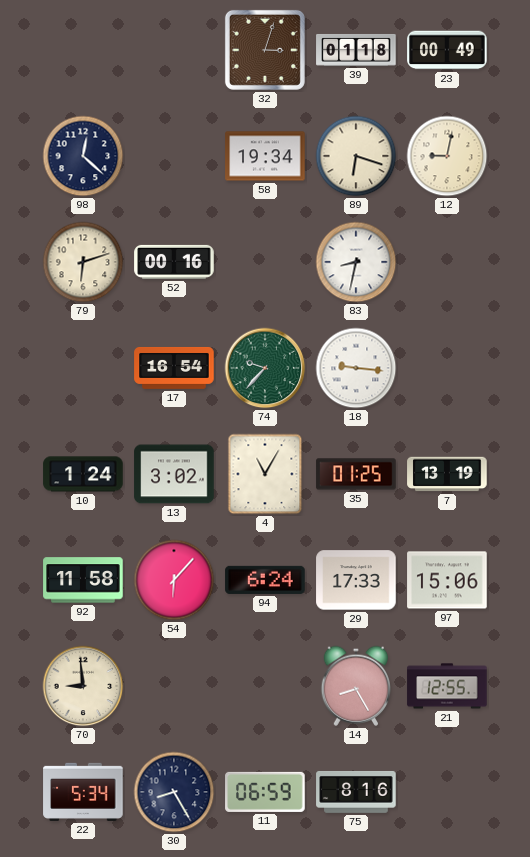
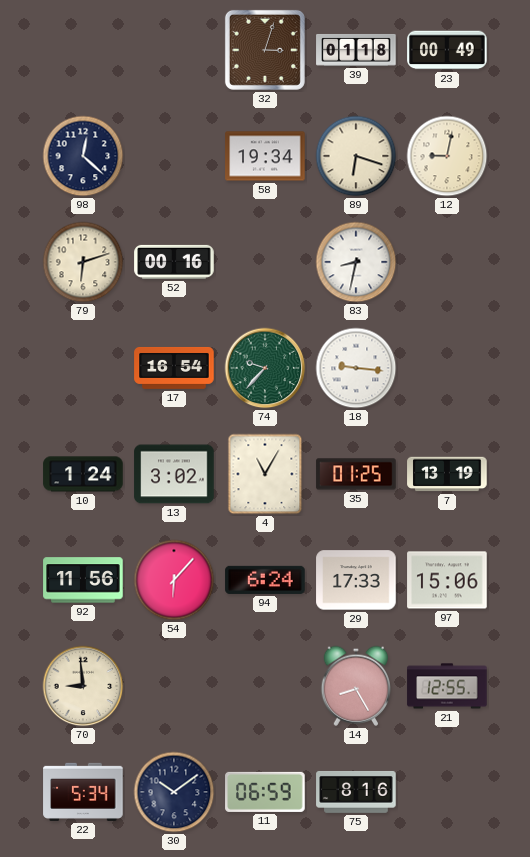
92: 11:58 -> 11:56 (83, 580)
30: 8:25 -> 10:09 (174, 792)
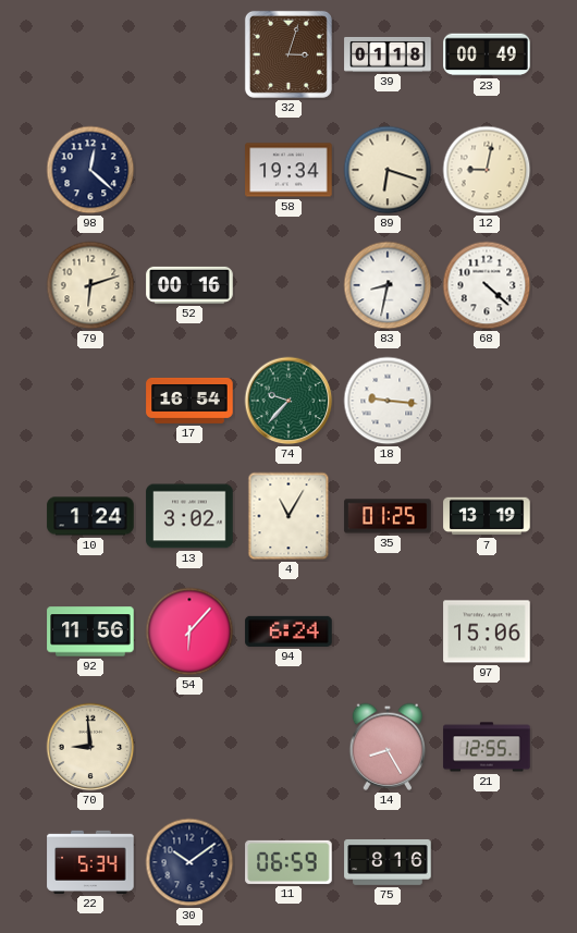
68: none -> 4:22 (487, 285)
29: 17:33 -> none (356, 580)
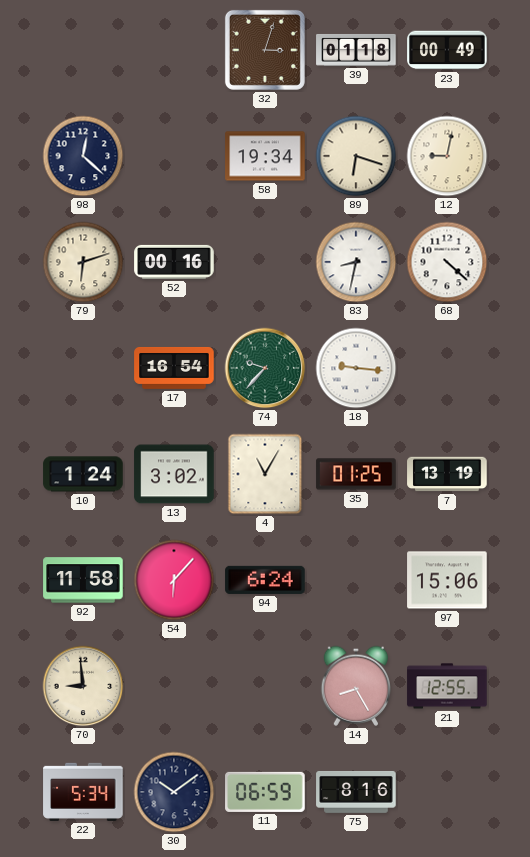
92: 11:56 -> 11:58 (83, 580)
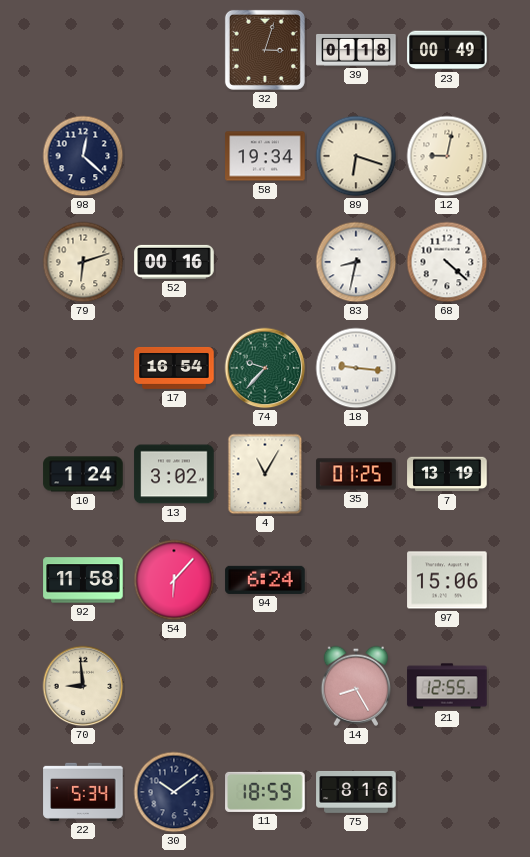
11: 06:59 -> 18:59 (265, 792)
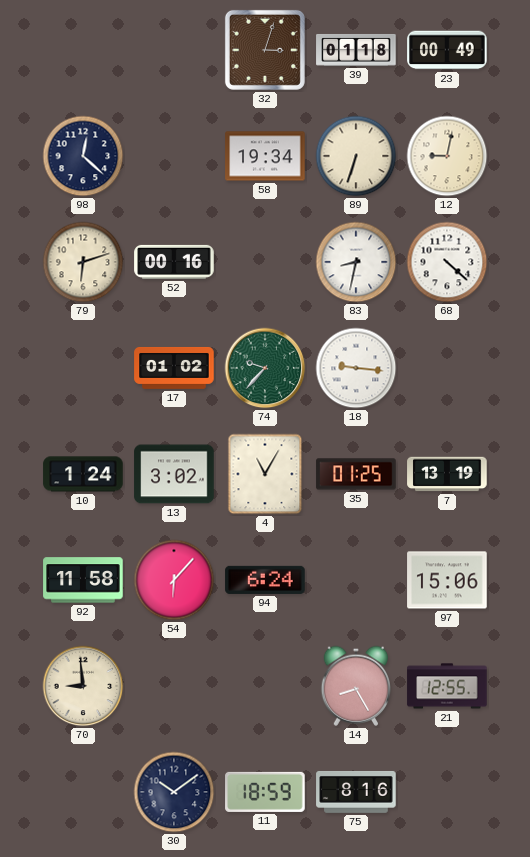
89: 6:18 -> 6:33 (356, 156)
17: 16:54 -> 01:02 (174, 368)
22: 5:34 -> none (83, 792)
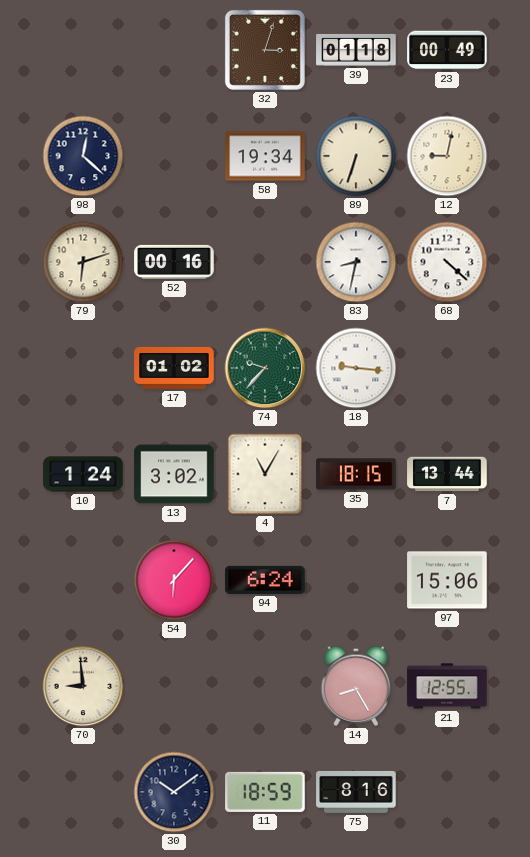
35: 01:25 -> 18:15 (356, 474)
7: 13:19 -> 13:44 (447, 474)
92: 11:58 -> none (83, 580)
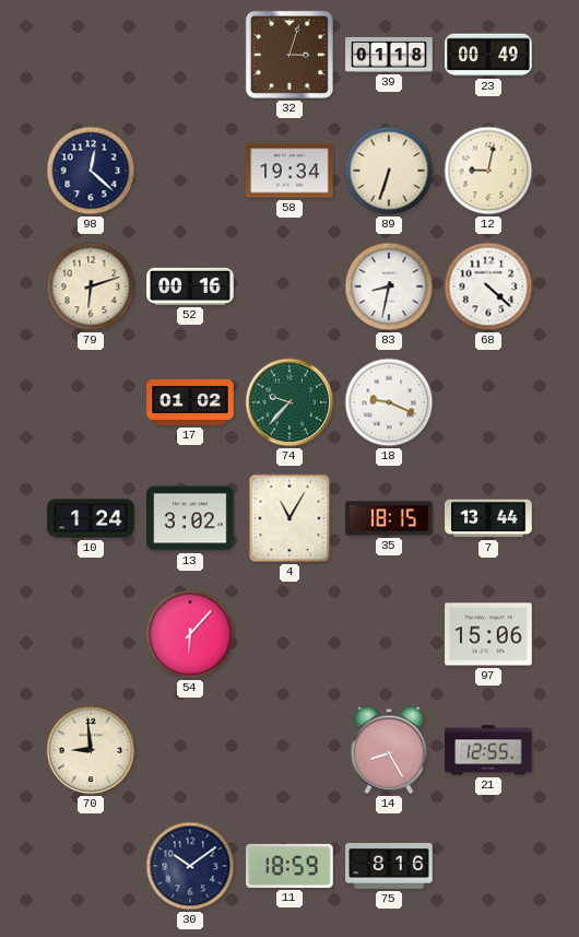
18: 9:16 -> 9:19 (389, 402)
94: 6:24 -> none (265, 580)
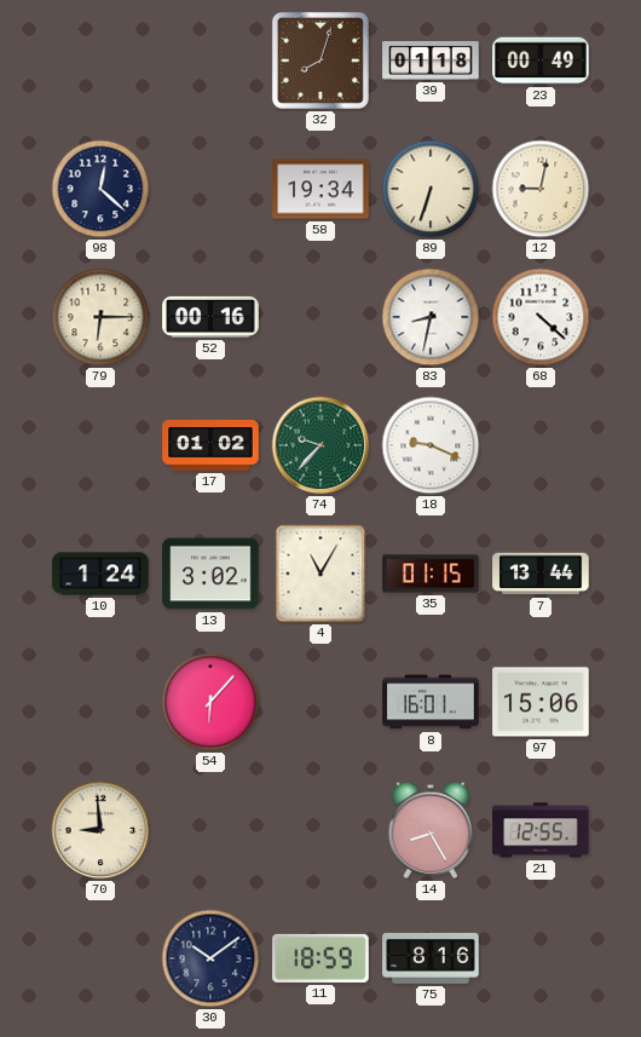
32: 3:03 -> 8:03 (320, 61)
79: 6:12 -> 6:15 (100, 317)
35: 18:15 -> 01:15 (431, 574)
8: none -> 16:01 (431, 702)
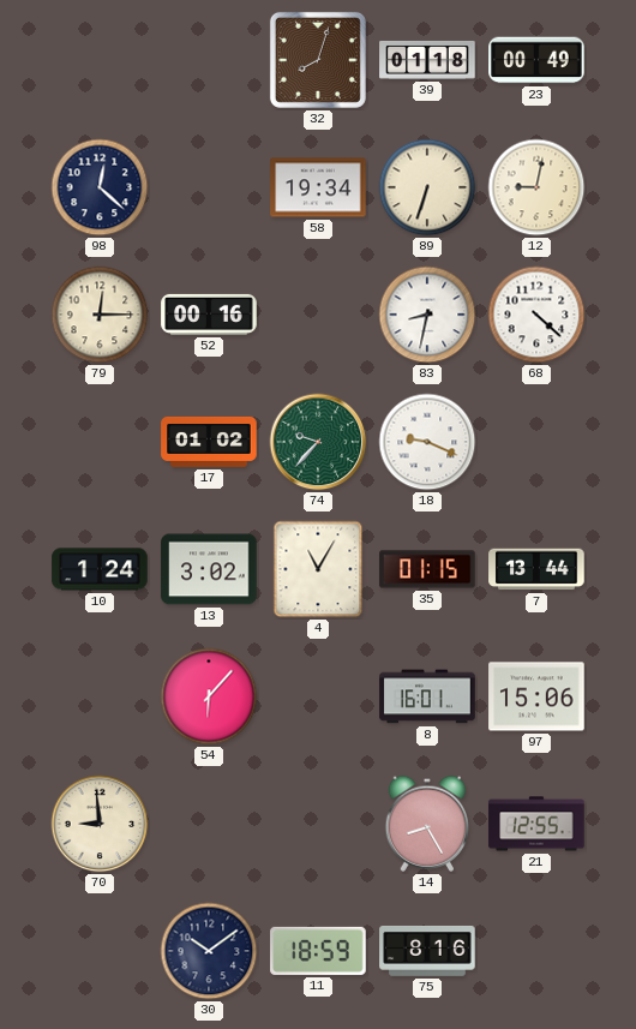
79: 6:15 -> 12:15 (100, 315)
